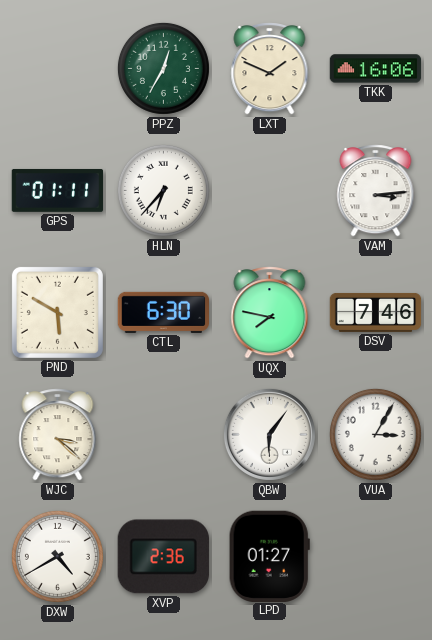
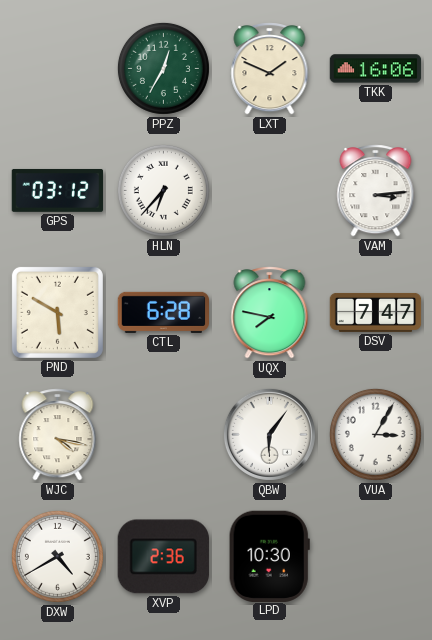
GPS: 01:11 -> 03:12 (58, 190)
CTL: 6:30 -> 6:28 (164, 312)
DSV: 7:46 -> 7:47 (376, 312)
WJC: 3:22 -> 4:17 (58, 435)
LPD: 01:27 -> 10:30 (269, 556)
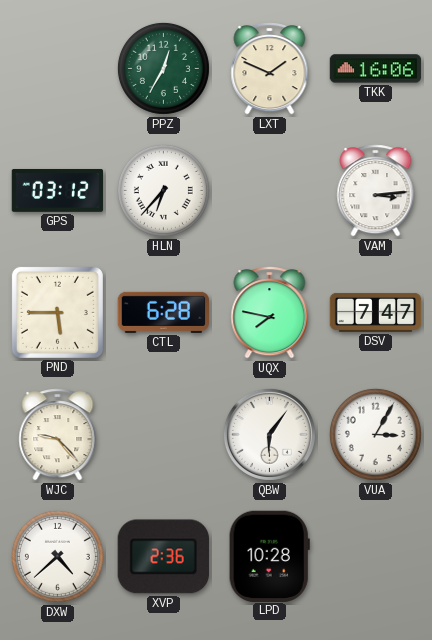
PND: 5:50 -> 5:45 (57, 312)
WJC: 4:17 -> 9:23 (58, 435)
DXW: 4:40 -> 4:38 (57, 556)
LPD: 10:30 -> 10:28 (269, 556)
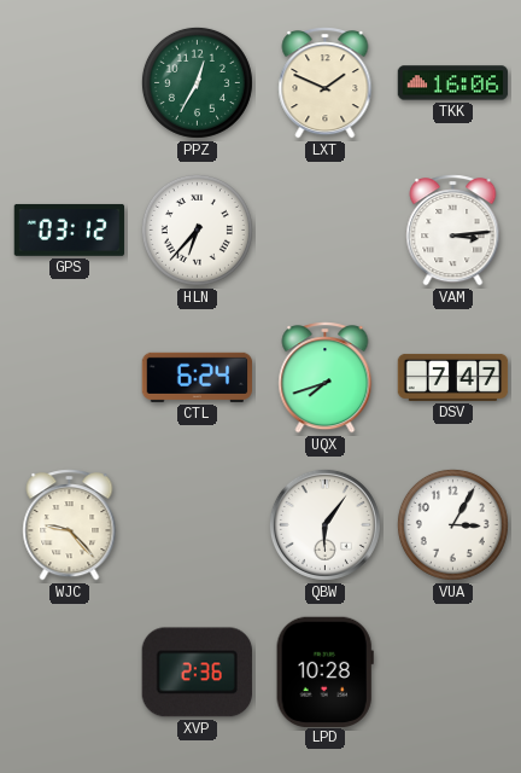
PND: 5:45 -> none (57, 312)
CTL: 6:28 -> 6:24 (198, 377)
UQX: 7:47 -> 7:42 (326, 378)
DXW: 4:38 -> none (57, 556)
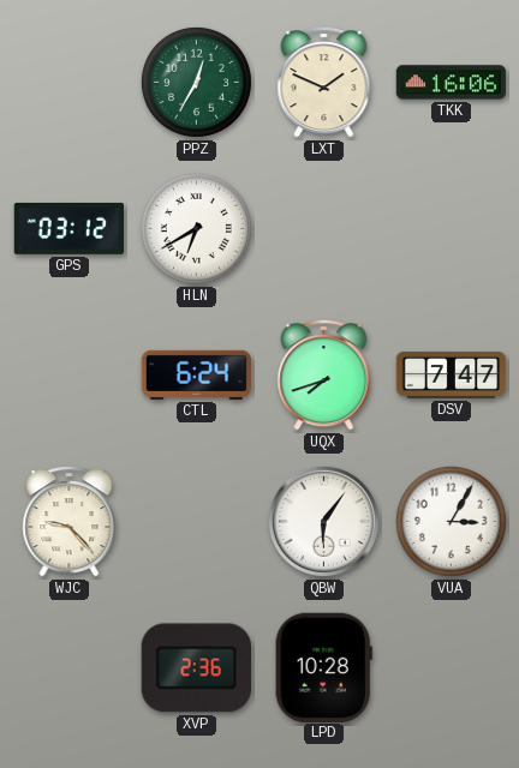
HLN: 6:37 -> 6:40 (196, 228)
VAM: 3:14 -> none (453, 231)
